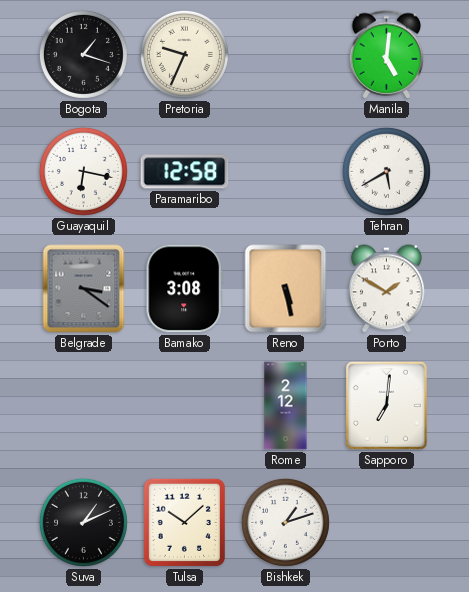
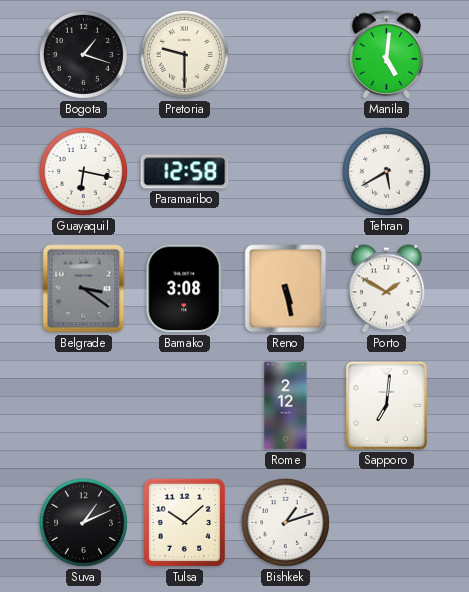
Pretoria: 9:34 -> 9:30 (184, 54)
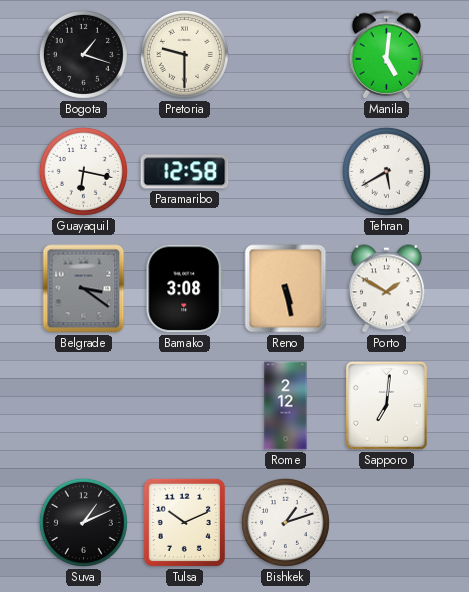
Tulsa: 10:08 -> 10:11 (184, 522)
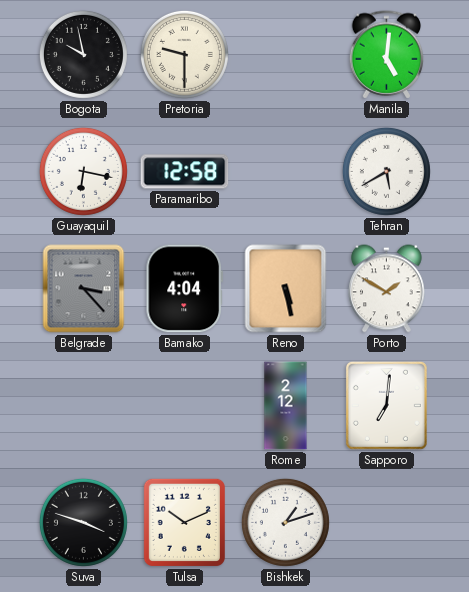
Bogota: 1:18 -> 9:58 (83, 54)
Belgrade: 3:21 -> 3:23 (84, 289)
Bamako: 3:08 -> 4:04 (184, 289)
Suva: 1:11 -> 3:48 (83, 522)
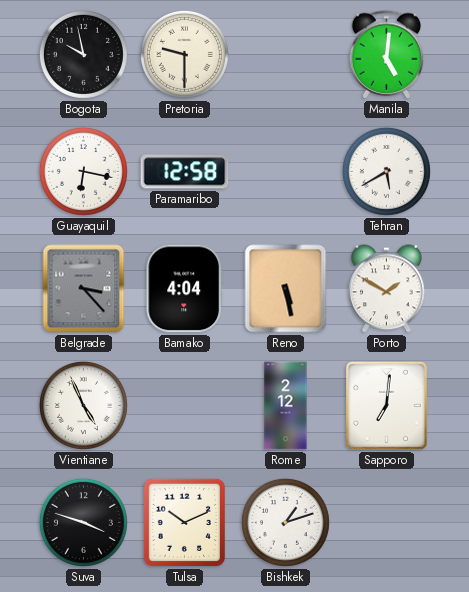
Vientiane: none -> 4:56 (83, 405)
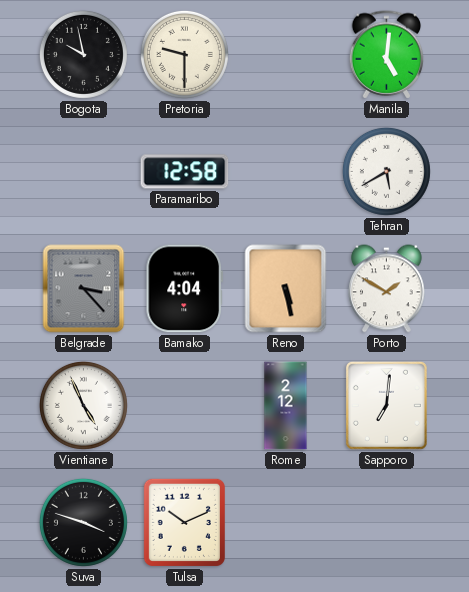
Guayaquil: 6:17 -> none (83, 171)
Bishkek: 1:12 -> none (285, 522)
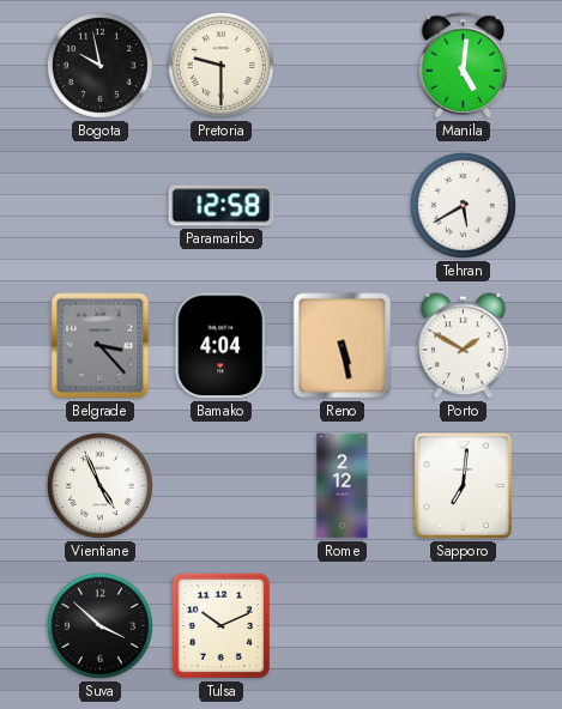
Suva: 3:48 -> 3:52 (99, 625)
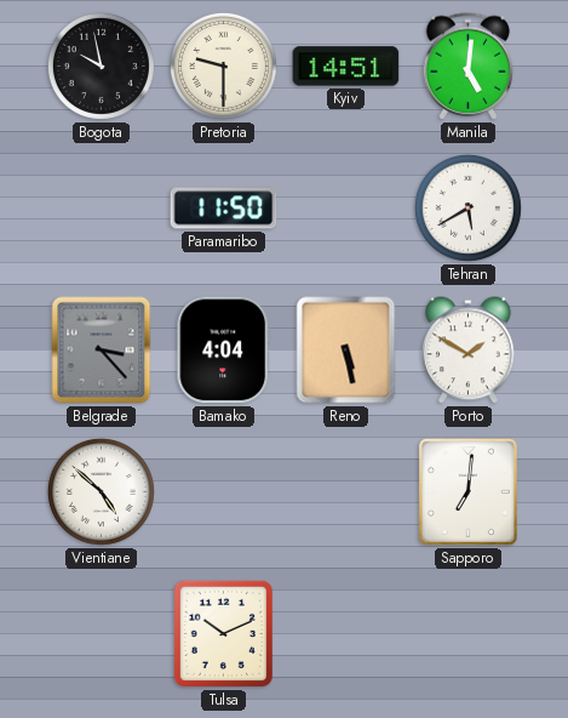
Kyiv: none -> 14:51 (346, 67)
Paramaribo: 12:58 -> 11:50 (224, 209)
Vientiane: 4:56 -> 4:52 (101, 491)
Rome: 2:12 -> none (343, 486)
Suva: 3:52 -> none (99, 625)
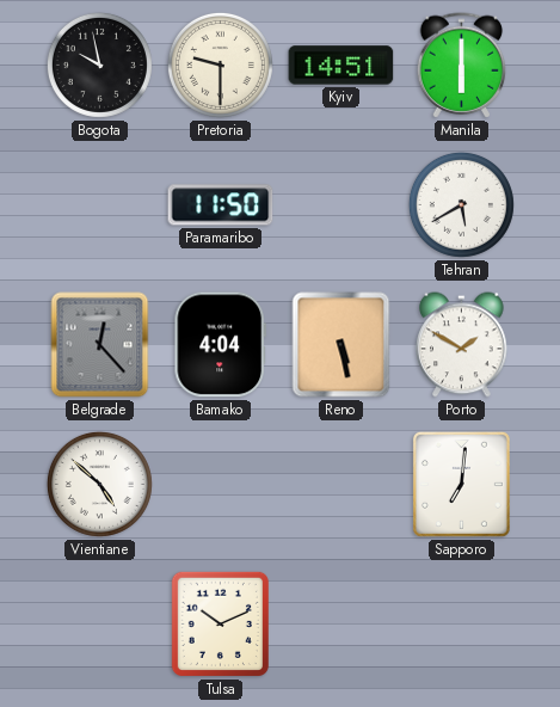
Manila: 5:01 -> 6:00 (462, 66)
Belgrade: 3:23 -> 12:23 (100, 345)
